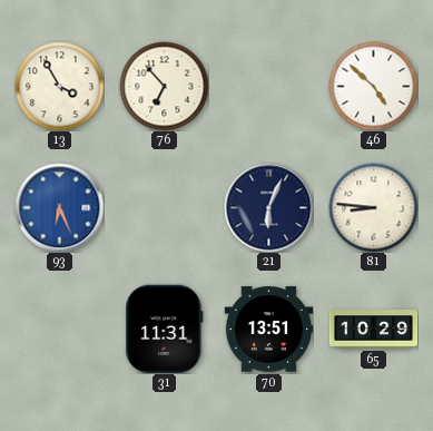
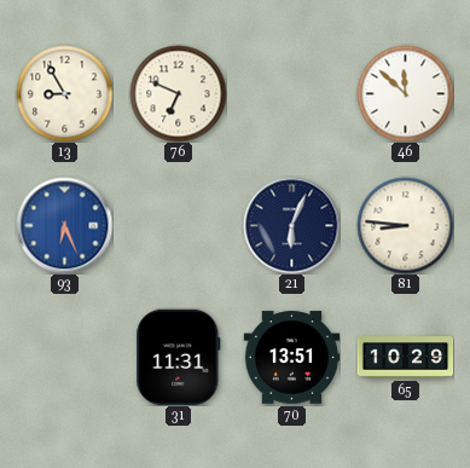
13: 3:55 -> 8:55 (64, 93)
76: 6:53 -> 6:49 (178, 93)
46: 4:52 -> 11:52 (405, 93)
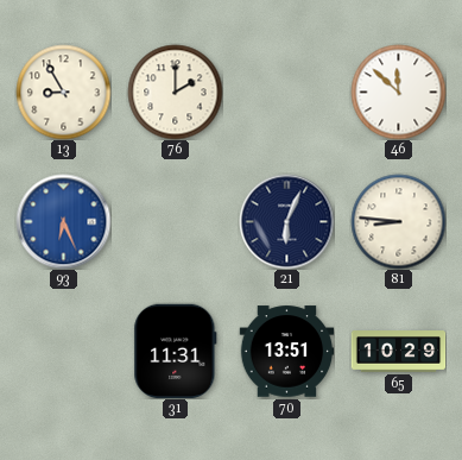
76: 6:49 -> 2:00 (175, 92)
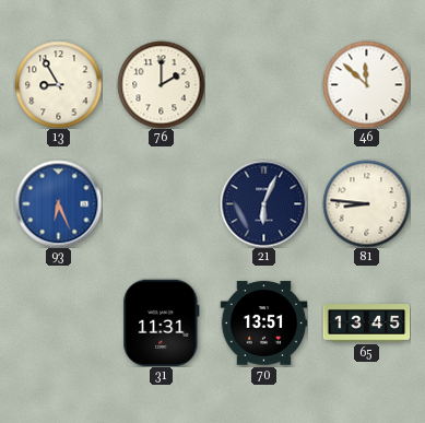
65: 10:29 -> 13:45 (366, 324)
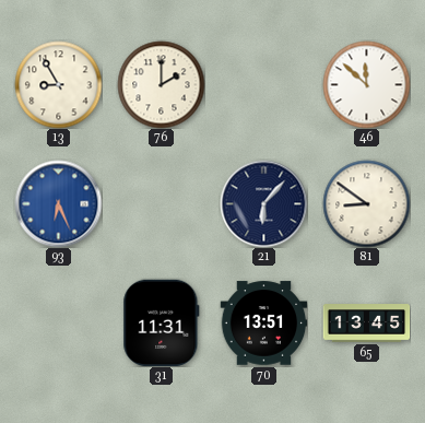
21: 6:04 -> 6:07 (263, 203)
81: 8:46 -> 8:51 (366, 203)
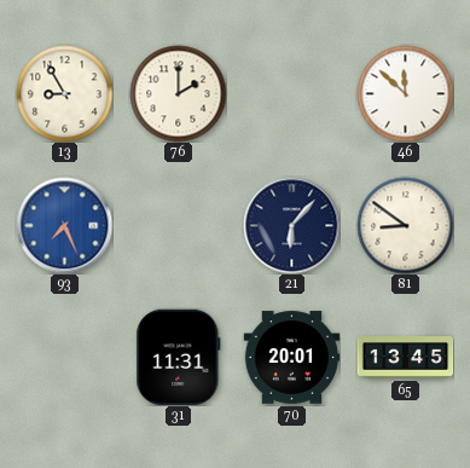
93: 6:26 -> 7:26 (64, 225)
70: 13:51 -> 20:01 (291, 358)
